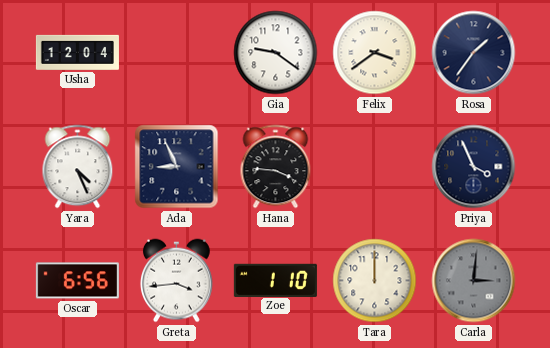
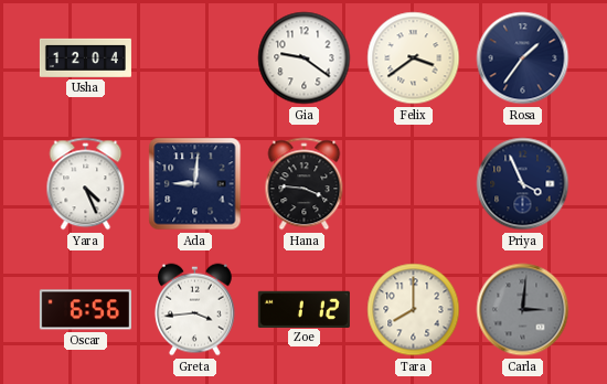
Ada: 8:56 -> 9:01 (195, 184)
Zoe: 1:10 -> 1:12 (303, 309)
Tara: 12:00 -> 8:00 (414, 310)
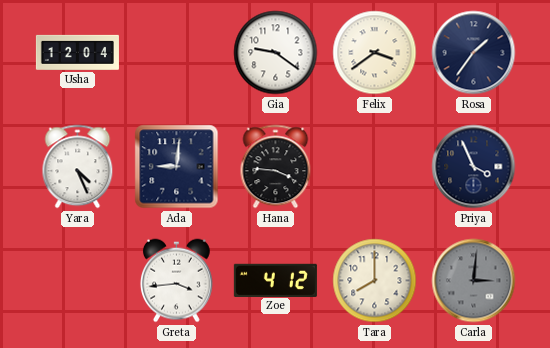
Oscar: 6:56 -> none (85, 310)
Zoe: 1:12 -> 4:12 (275, 280)
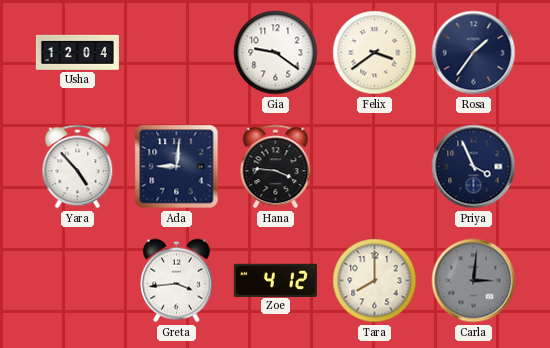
Yara: 4:26 -> 4:53 (78, 167)
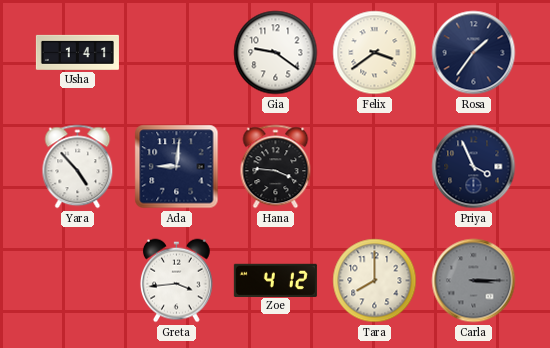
Usha: 12:04 -> 1:41 (77, 52)
Carla: 3:01 -> 3:15 (474, 281)
